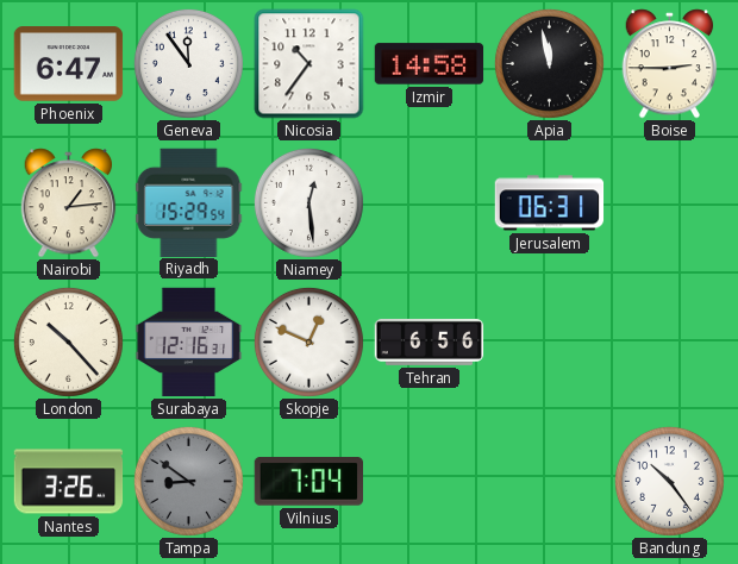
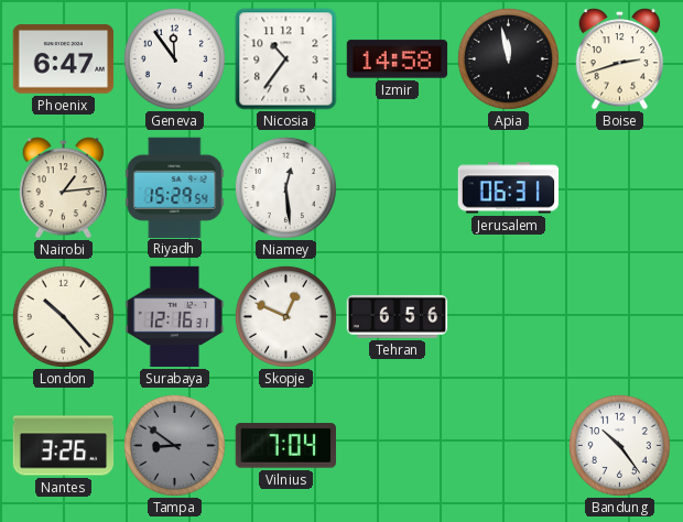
Boise: 2:45 -> 2:42 (620, 59)
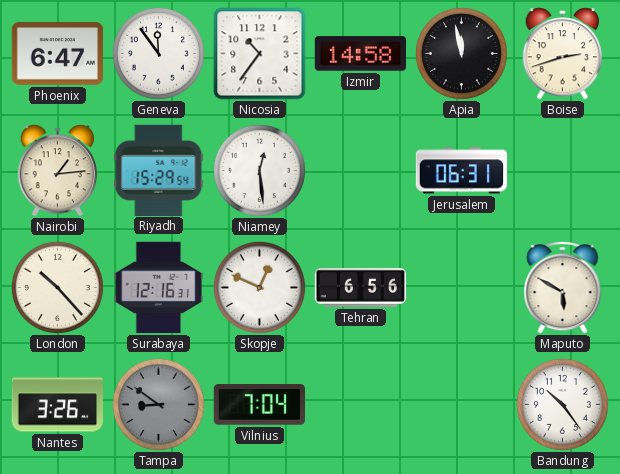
Maputo: none -> 5:50 (563, 288)
